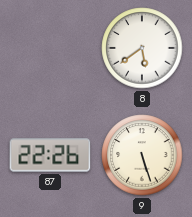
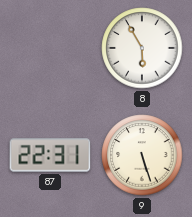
8: 5:39 -> 5:55 (142, 48)
87: 22:26 -> 22:31 (50, 155)
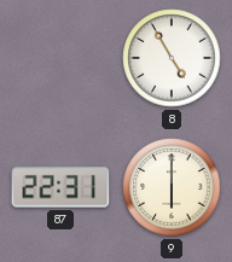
8: 5:55 -> 4:55 (172, 58)
9: 5:27 -> 6:00 (172, 187)
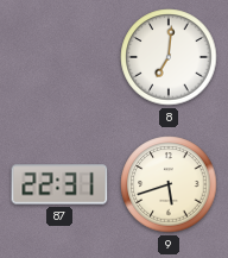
8: 4:55 -> 7:01 (169, 57)
9: 6:00 -> 5:42 (169, 184)
